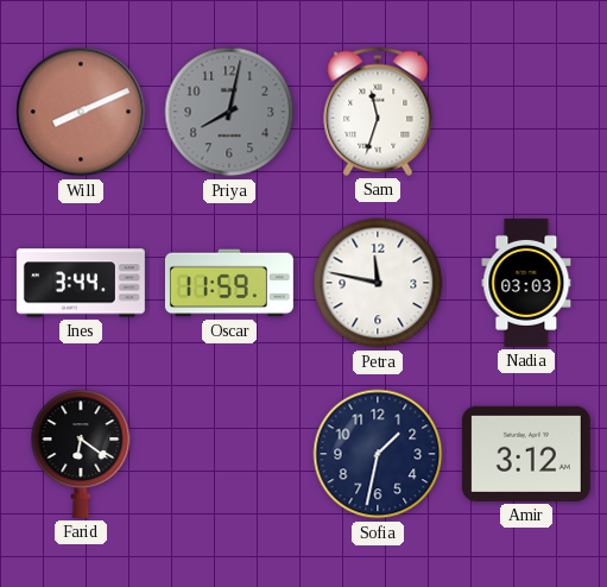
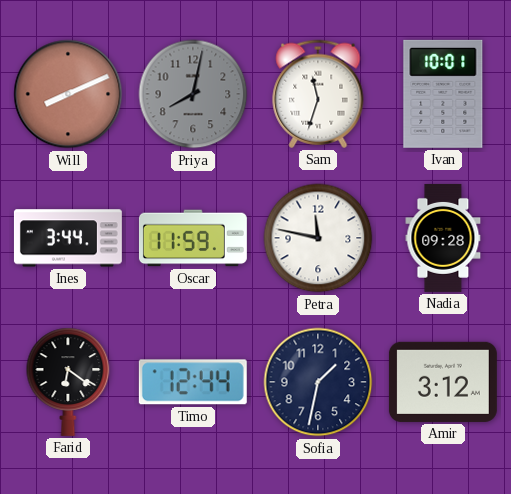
Ivan: none -> 10:01 (443, 94)
Nadia: 03:03 -> 09:28 (443, 238)
Timo: none -> 12:44 (193, 382)
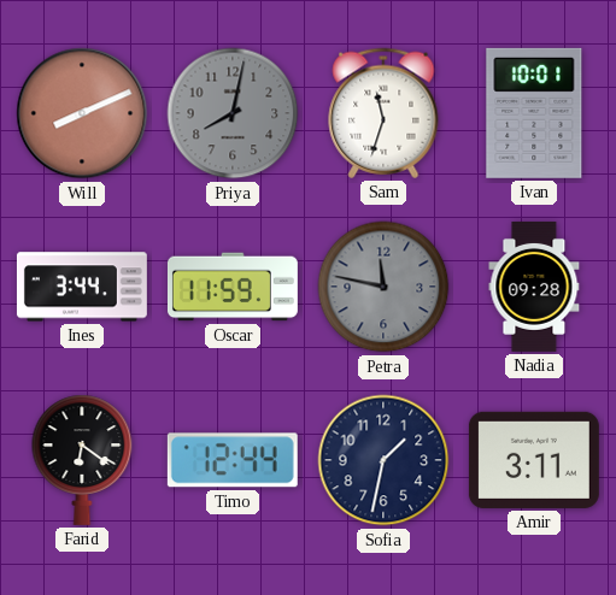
Petra dial: white -> grey (383, 287)
Amir: 3:12 -> 3:11 (534, 460)
